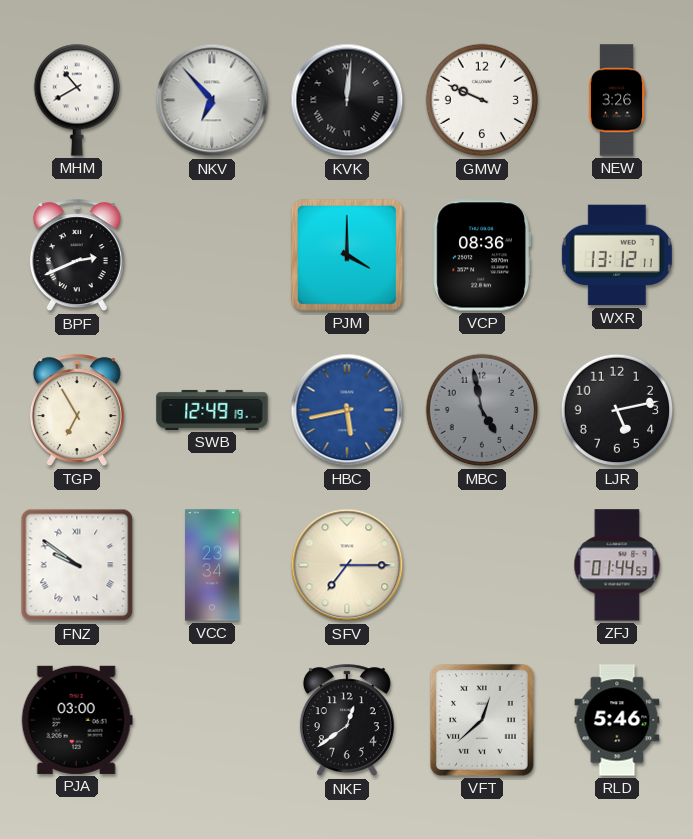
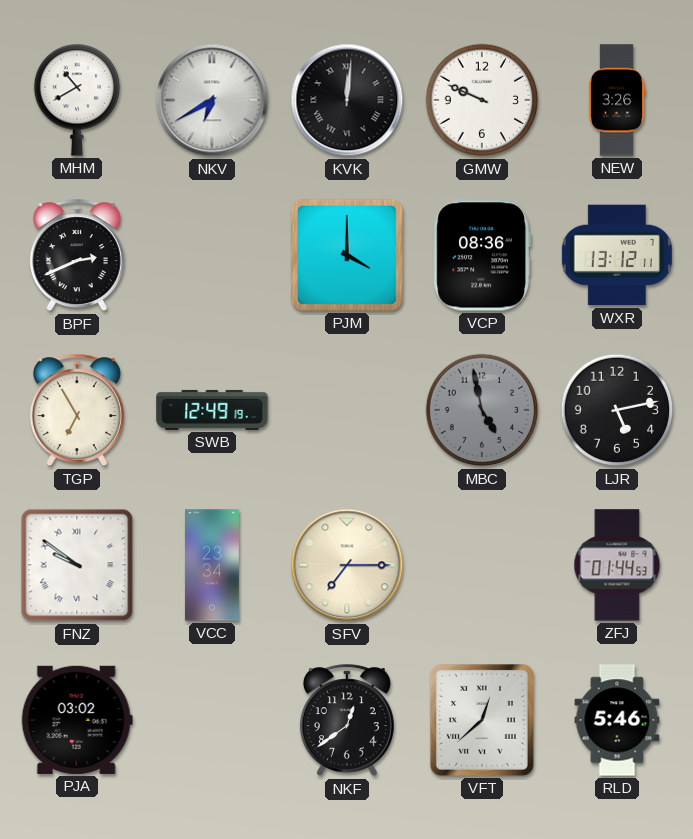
NKV: 6:53 -> 6:40 (212, 100)
HBC: 5:43 -> none (347, 410)
PJA: 03:00 -> 03:02 (77, 720)
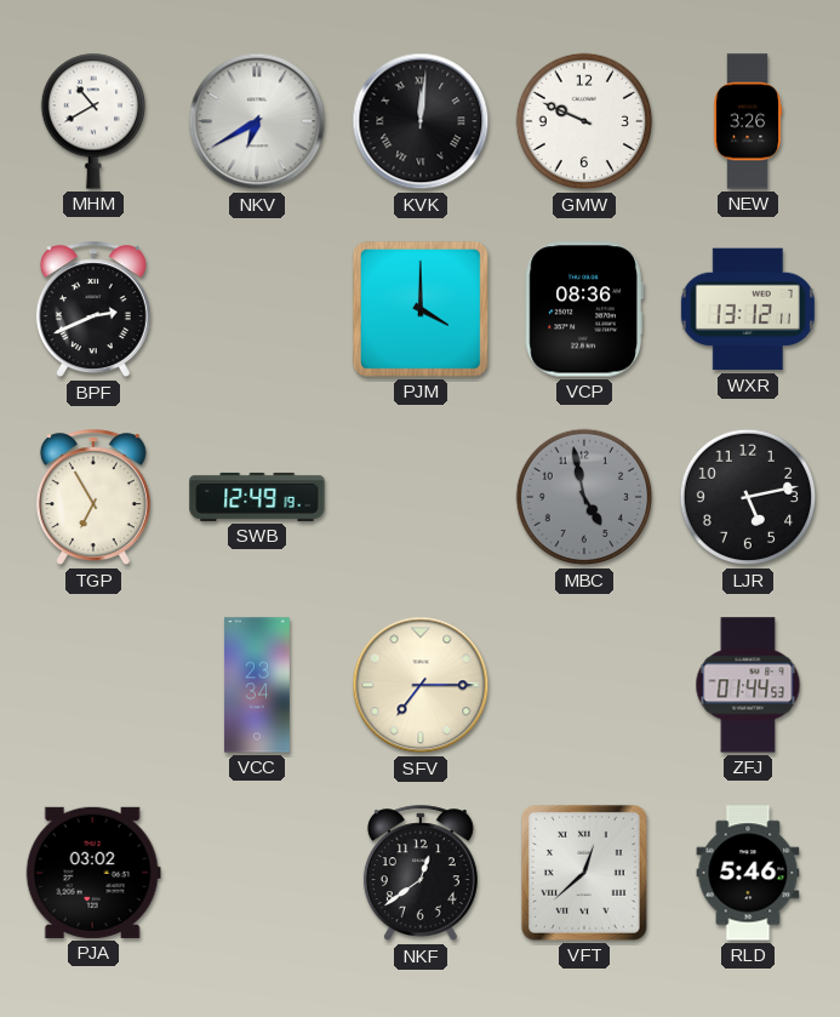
FNZ: 9:51 -> none (77, 565)
